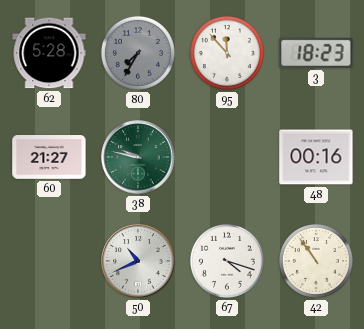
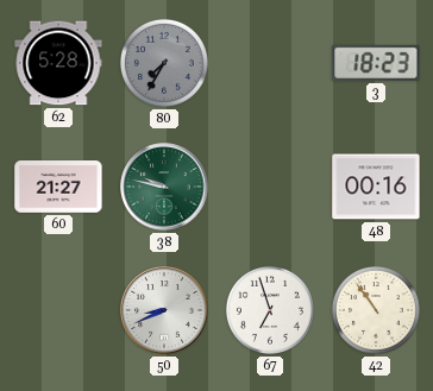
95: 11:53 -> none (227, 53)
50: 10:41 -> 8:41 (164, 310)
67: 4:18 -> 6:57 (270, 310)
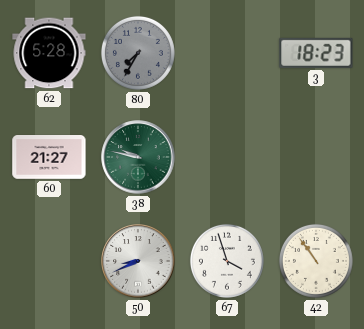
48: 00:16 -> none (376, 187)
67: 6:57 -> 3:57 (227, 261)
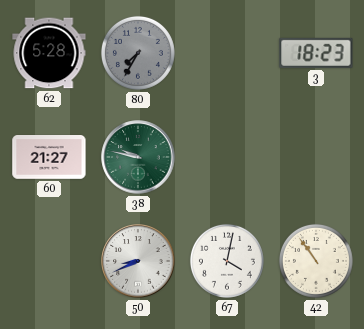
67: 3:57 -> 4:02 (227, 261)
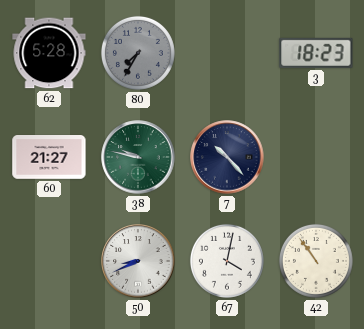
7: none -> 10:23 (227, 157)
